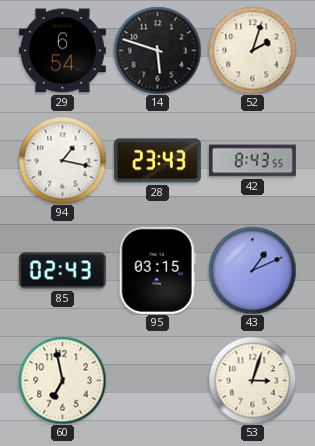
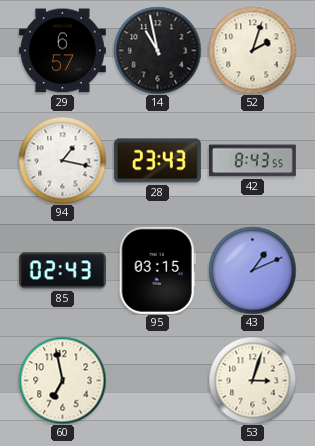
29: 6:54 -> 6:57 (62, 51)
14: 5:48 -> 10:58 (157, 50)
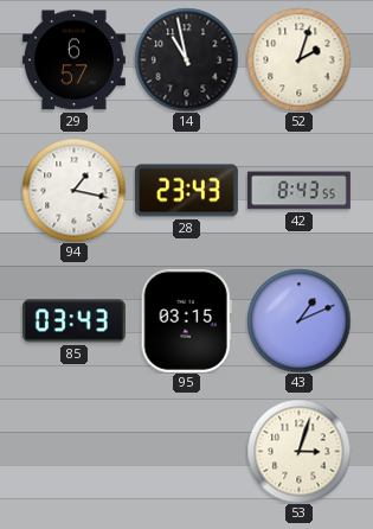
85: 02:43 -> 03:43 (73, 321)
60: 6:58 -> none (62, 380)
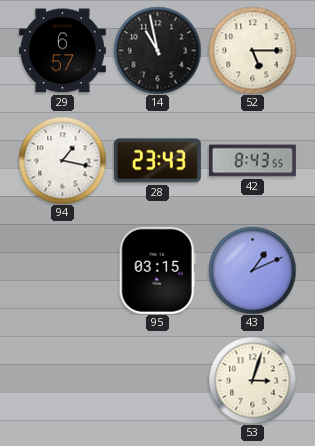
52: 2:03 -> 5:15 (252, 50)
85: 03:43 -> none (73, 321)
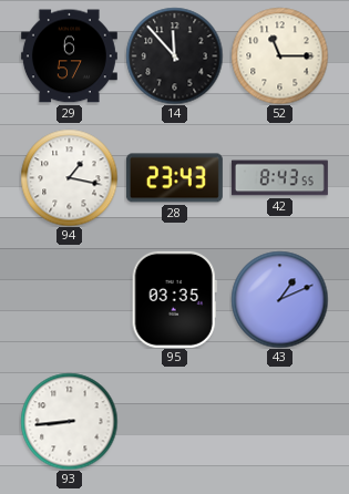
14: 10:58 -> 11:53 (174, 55)
52: 5:15 -> 11:15 (279, 55)
95: 03:15 -> 03:35 (174, 299)
93: none -> 8:44 (69, 421)
53: 3:03 -> none (252, 380)
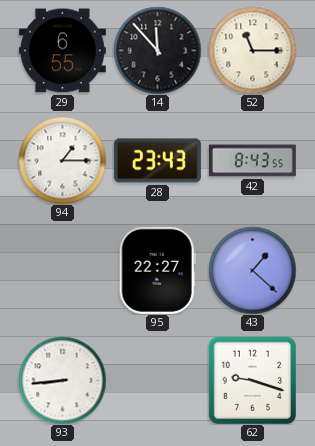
29: 6:57 -> 6:55 (62, 51)
94: 1:17 -> 1:15 (62, 160)
95: 03:35 -> 22:27 (157, 270)
43: 1:11 -> 1:22 (252, 270)
62: none -> 9:18 (252, 380)
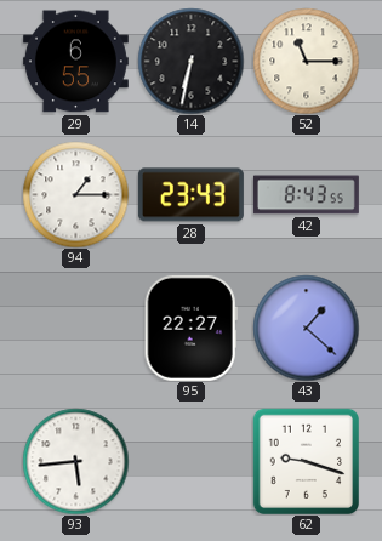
14: 11:53 -> 6:32 (190, 61)
93: 8:44 -> 5:44 (75, 461)
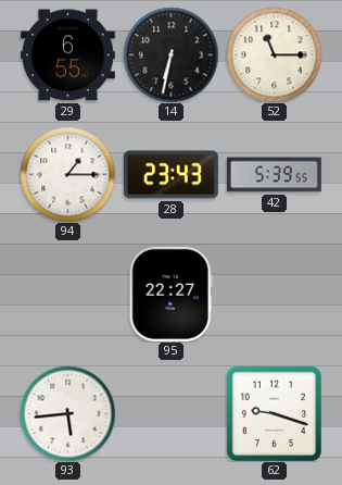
42: 8:43 -> 5:39 (274, 175)
43: 1:22 -> none (306, 328)
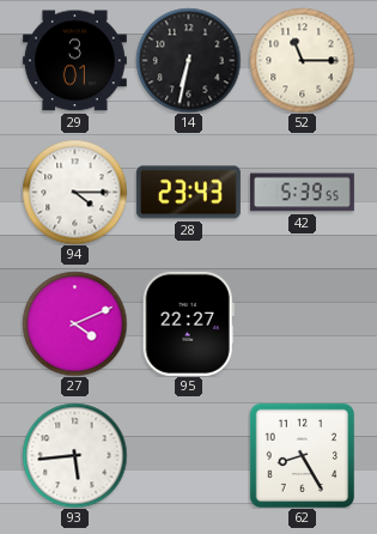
29: 6:55 -> 3:01 (74, 61)
94: 1:15 -> 4:15 (74, 192)
27: none -> 4:11 (74, 323)
62: 9:18 -> 8:25 (302, 455)
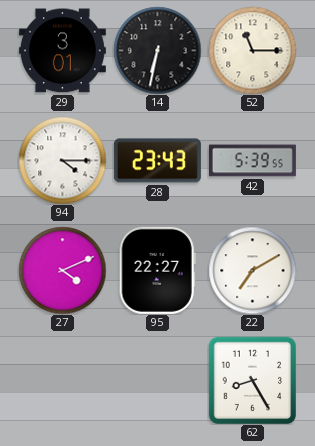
22: none -> 7:10 (252, 270)
93: 5:44 -> none (74, 455)
